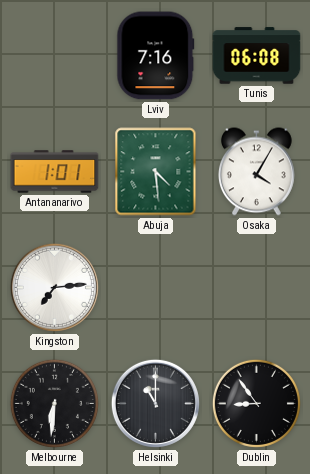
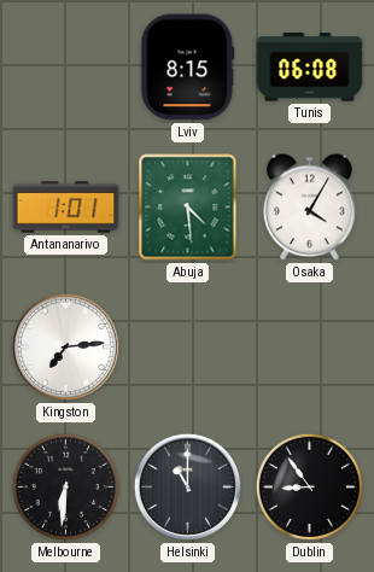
Lviv: 7:16 -> 8:15 (188, 68)
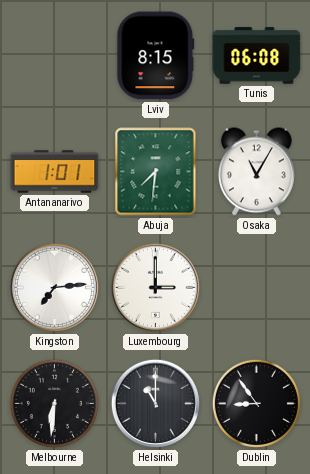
Abuja: 4:29 -> 7:31 (156, 172)
Osaka: 4:05 -> 11:05 (256, 172)
Luxembourg: none -> 3:00 (155, 287)
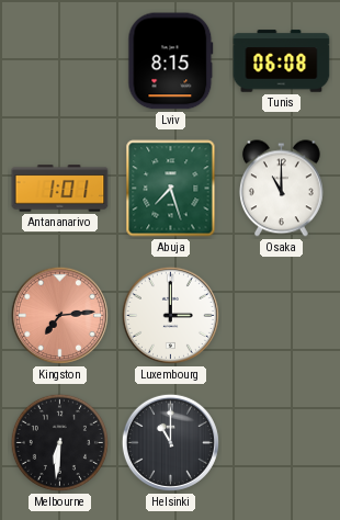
Abuja: 7:31 -> 7:27 (171, 189)
Osaka: 11:05 -> 11:00 (281, 189)
Kingston dial: white -> salmon (59, 315)
Dublin: 8:54 -> none (256, 403)
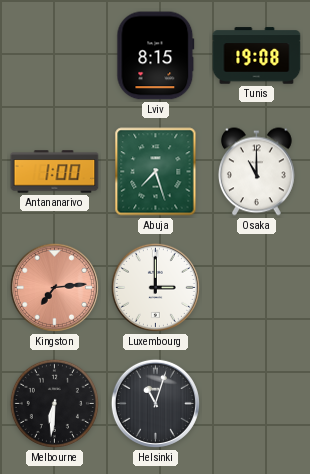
Tunis: 06:08 -> 19:08 (257, 56)
Antananarivo: 1:01 -> 1:00 (55, 172)
Helsinki: 11:00 -> 11:03 (155, 403)
